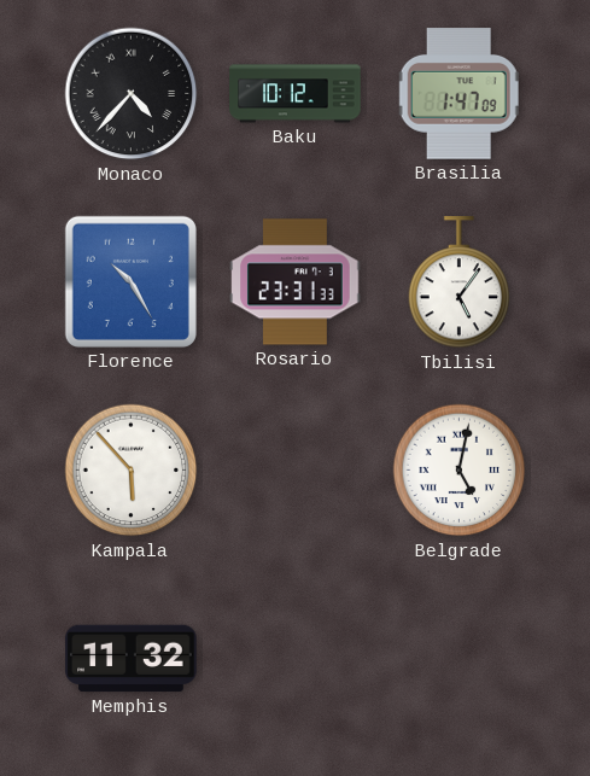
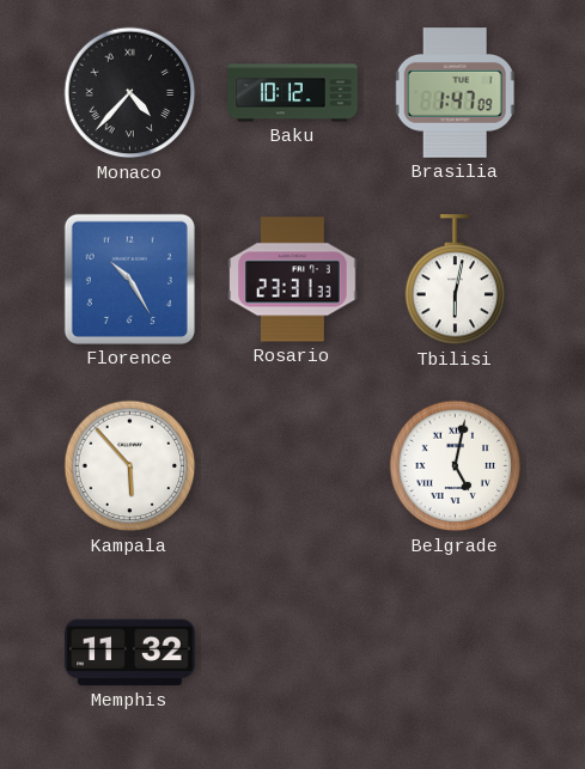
Tbilisi: 5:06 -> 6:02 (456, 280)
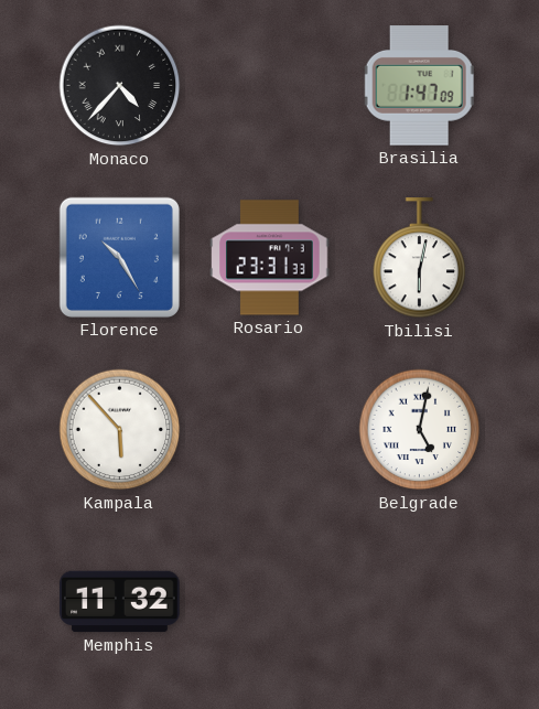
Baku: 10:12 -> none (293, 93)
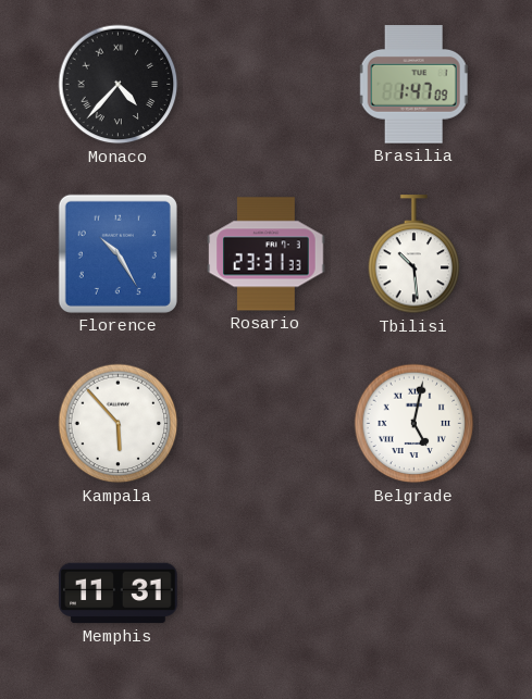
Tbilisi: 6:02 -> 10:29 (415, 254)
Memphis: 11:32 -> 11:31 (119, 594)
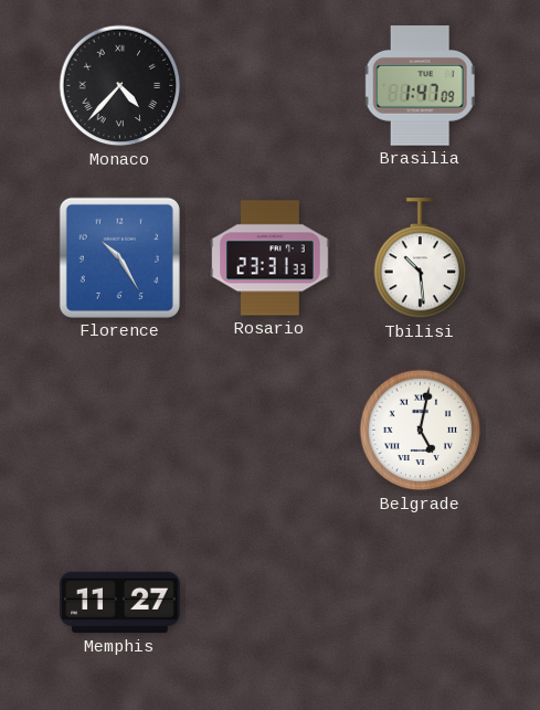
Kampala: 5:53 -> none (119, 424)
Memphis: 11:31 -> 11:27 (120, 603)
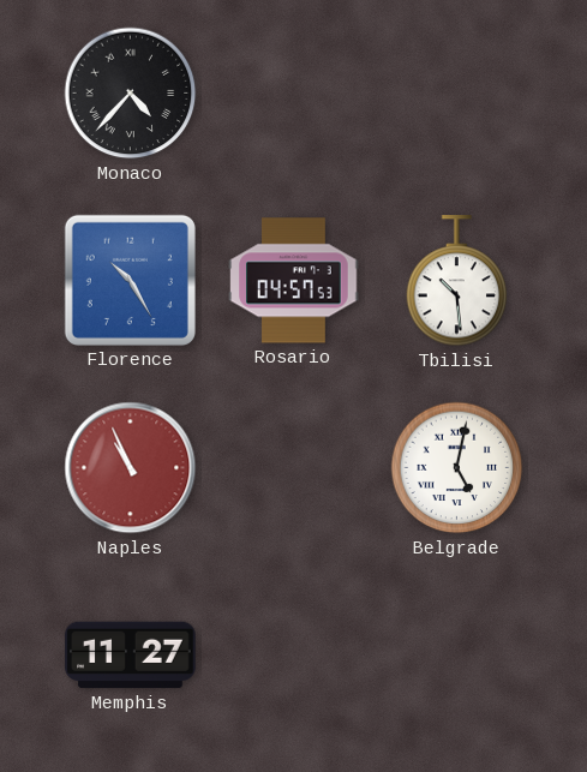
Brasilia: 1:47 -> none (420, 86)
Rosario: 23:31 -> 04:57 (294, 281)
Naples: none -> 10:56 (131, 468)
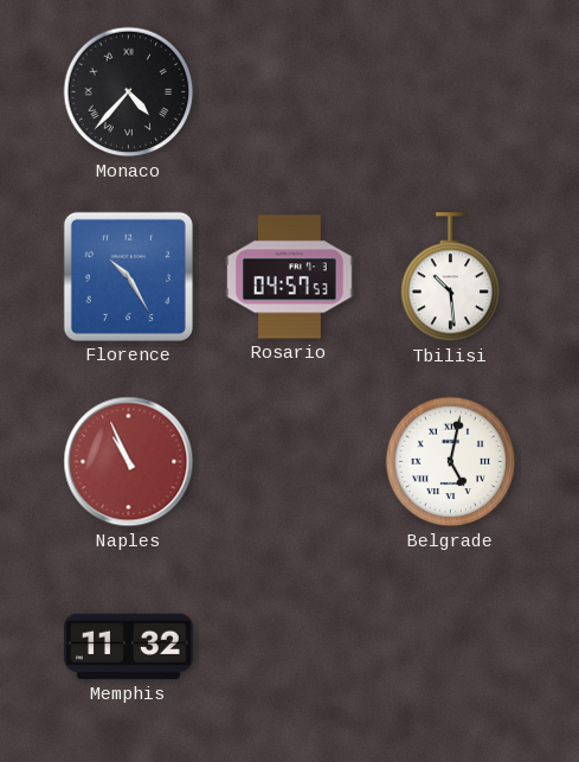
Memphis: 11:27 -> 11:32 (129, 647)
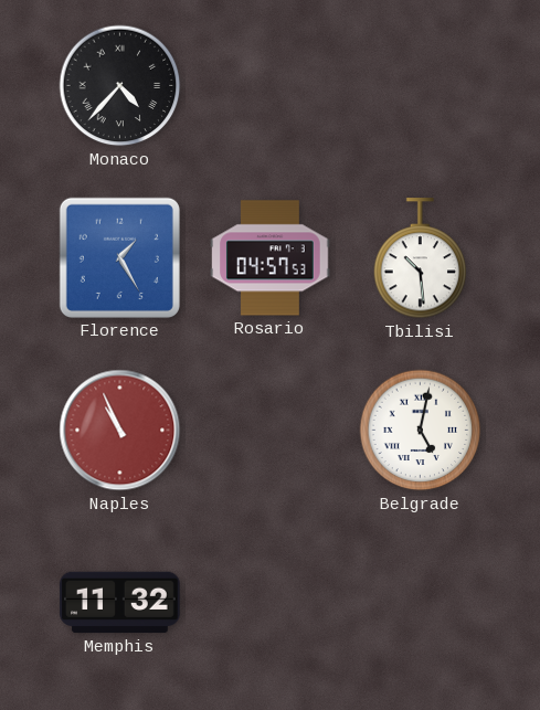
Florence: 10:25 -> 1:25 (119, 257)
